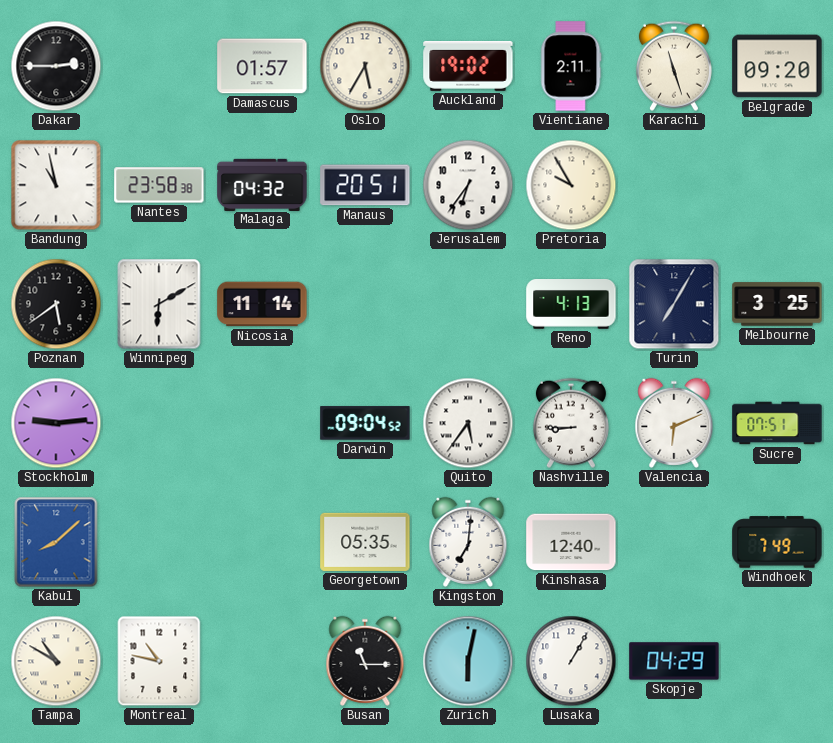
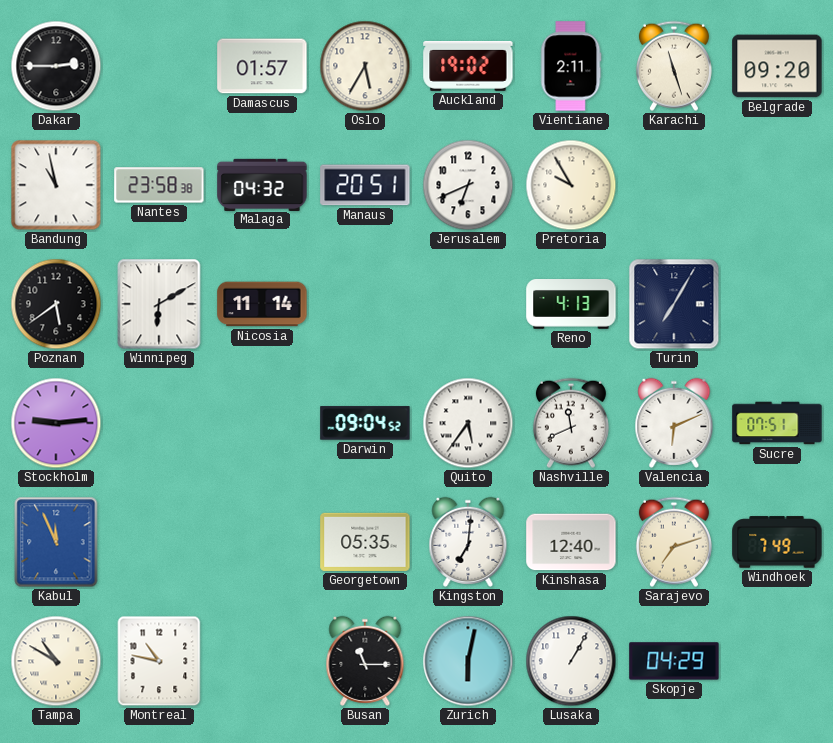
Jerusalem: 6:36 -> 6:41 (468, 185)
Melbourne: 3:25 -> none (777, 304)
Nashville: 8:45 -> 11:41 (571, 423)
Kabul: 8:08 -> 11:56 (56, 542)
Sarajevo: none -> 7:12 (674, 542)
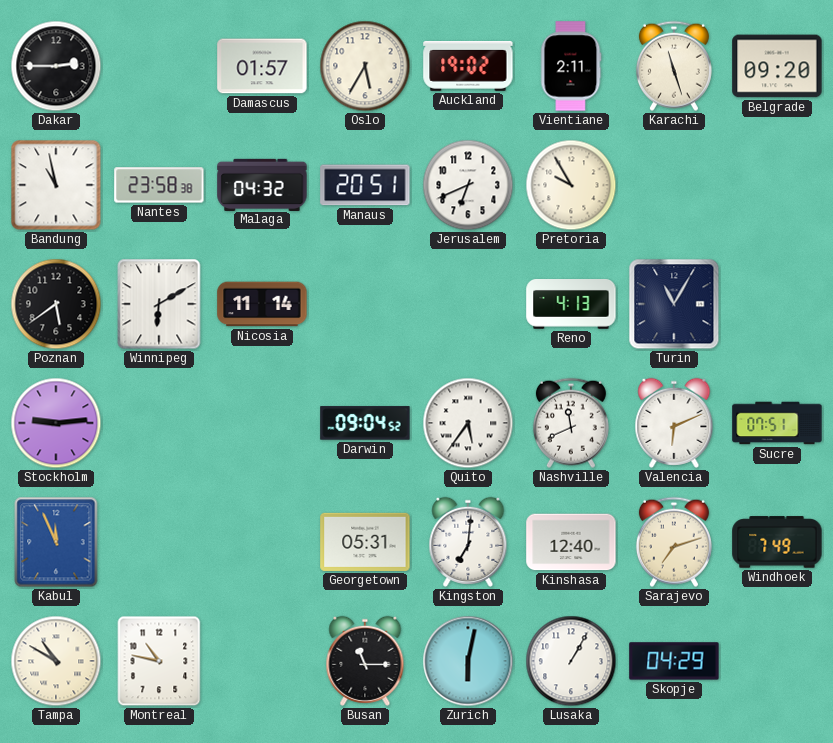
Turin: 7:05 -> 11:05 (674, 304)
Georgetown: 05:35 -> 05:31 (365, 542)
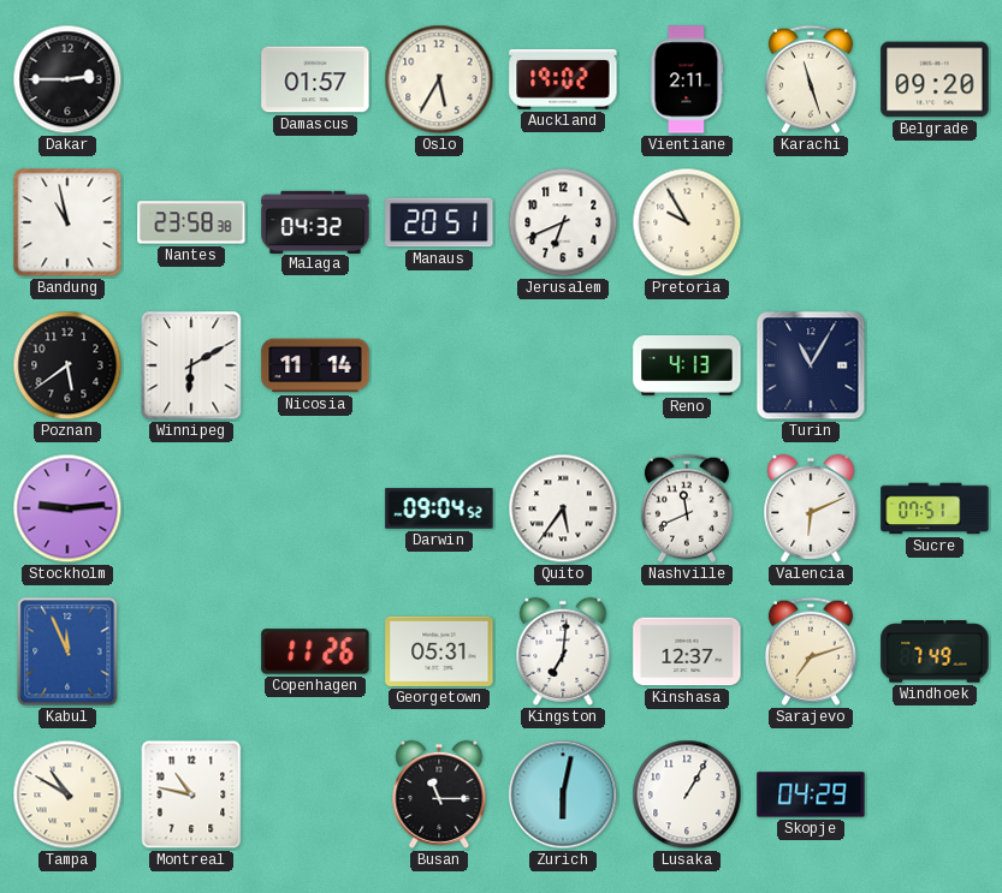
Copenhagen: none -> 11:26 (315, 651)
Kinshasa: 12:40 -> 12:37 (687, 651)
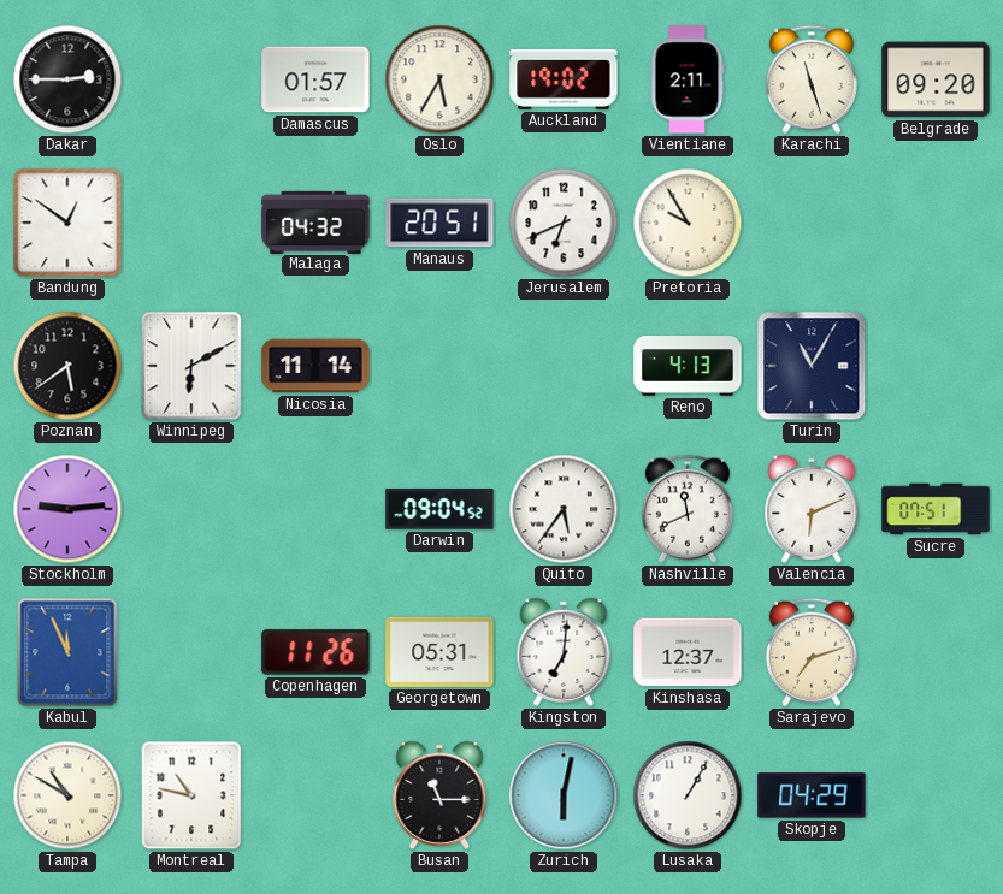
Bandung: 10:58 -> 12:51 (67, 223)
Nantes: 23:58 -> none (191, 222)
Windhoek: 7:49 -> none (935, 651)
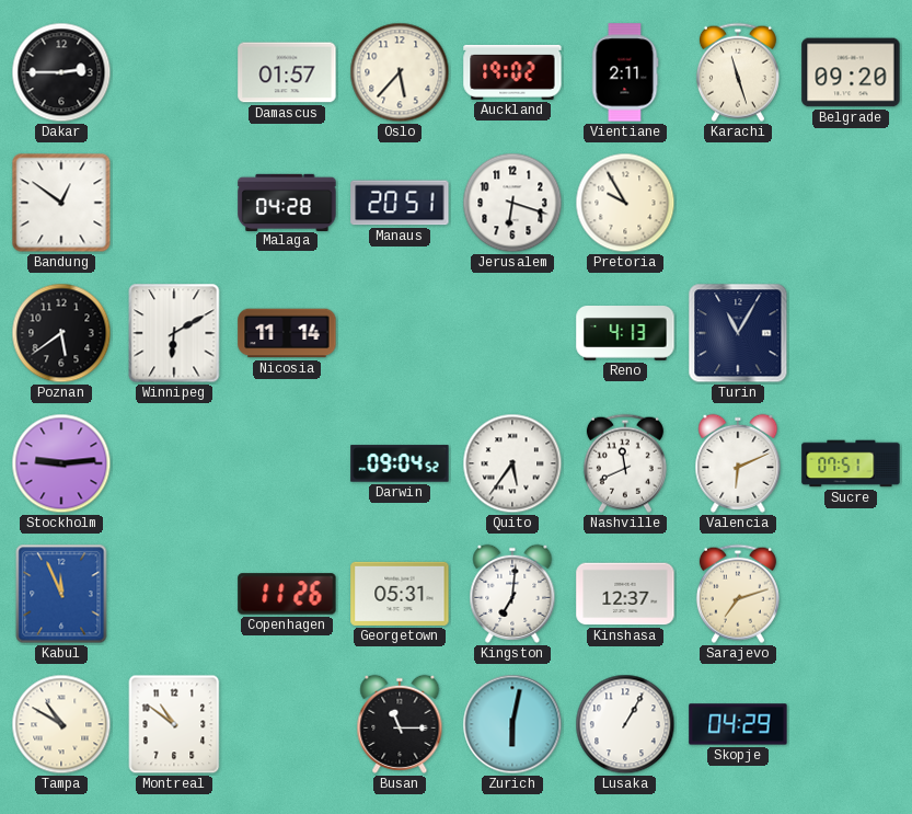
Oslo: 5:35 -> 5:37 (400, 72)
Malaga: 04:32 -> 04:28 (287, 202)
Jerusalem: 6:41 -> 6:18 (512, 203)
Montreal: 10:47 -> 10:51 (174, 724)
